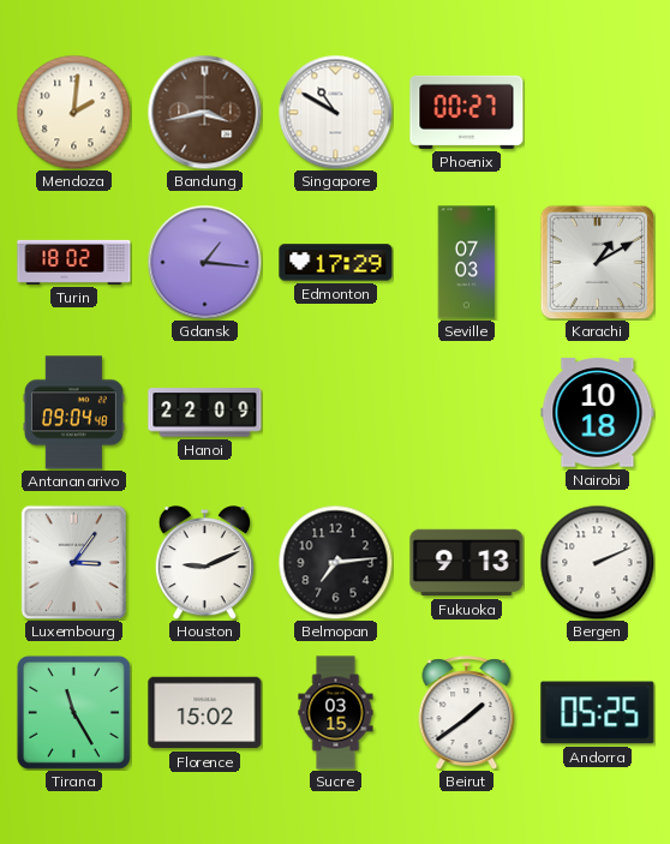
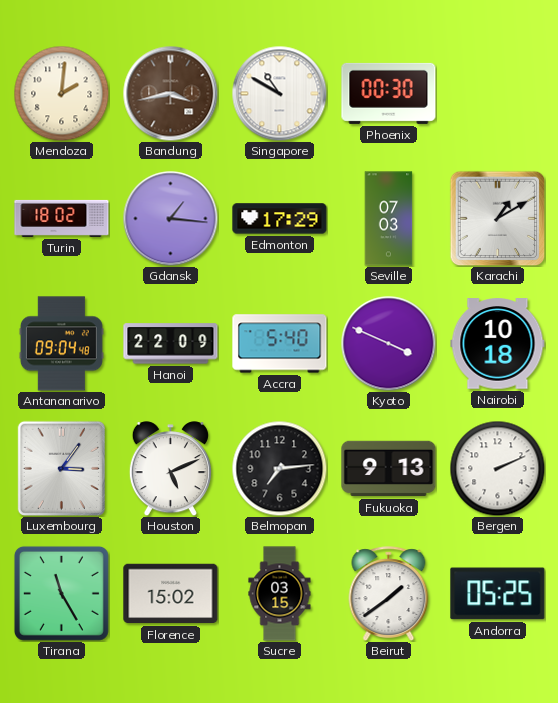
Phoenix: 00:27 -> 00:30 (389, 93)
Accra: none -> 5:40 (280, 344)
Kyoto: none -> 3:49 (388, 343)
Houston: 9:11 -> 5:11 (170, 469)
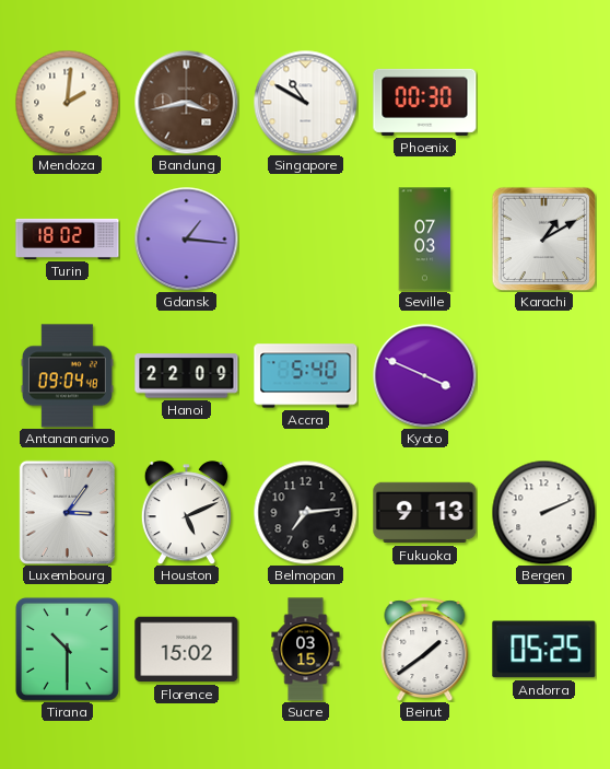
Edmonton: 17:29 -> none (280, 219)
Nairobi: 10:18 -> none (498, 344)
Tirana: 11:25 -> 10:30 (67, 649)
